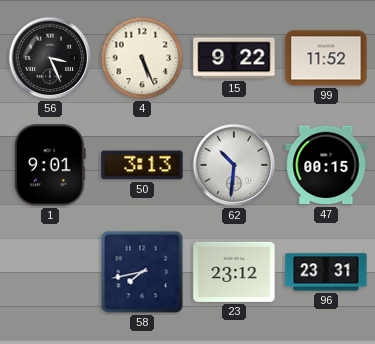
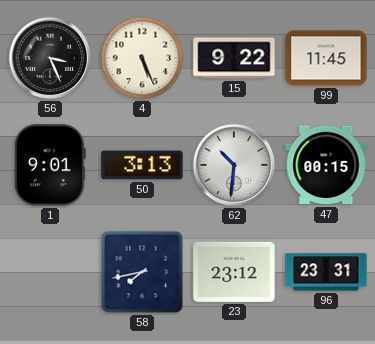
99: 11:52 -> 11:45 (326, 58)
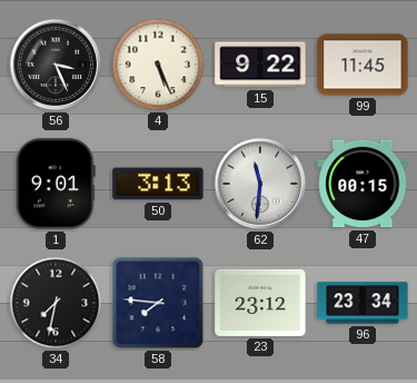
62: 10:31 -> 11:31 (260, 184)
34: none -> 7:32 (56, 303)
58: 7:43 -> 7:46 (158, 303)
96: 23:31 -> 23:34 (363, 303)
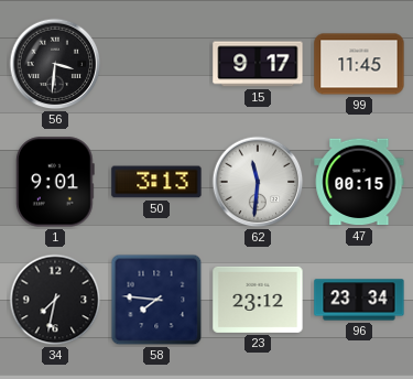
56: 3:26 -> 3:31 (55, 64)
4: 5:26 -> none (158, 65)
15: 9:22 -> 9:17 (258, 64)
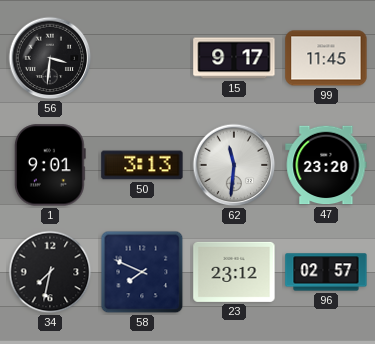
47: 00:15 -> 23:20 (326, 165)
58: 7:46 -> 7:49 (142, 272)
96: 23:34 -> 02:57 (326, 272)
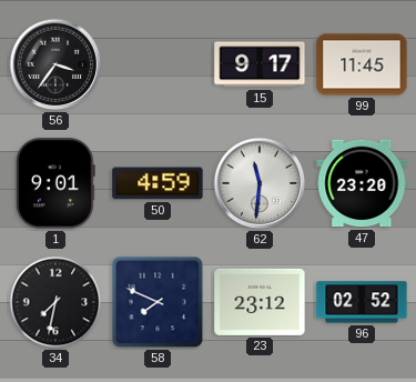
56: 3:31 -> 3:36 (55, 64)
50: 3:13 -> 4:59 (158, 183)
96: 02:57 -> 02:52 (362, 302)
